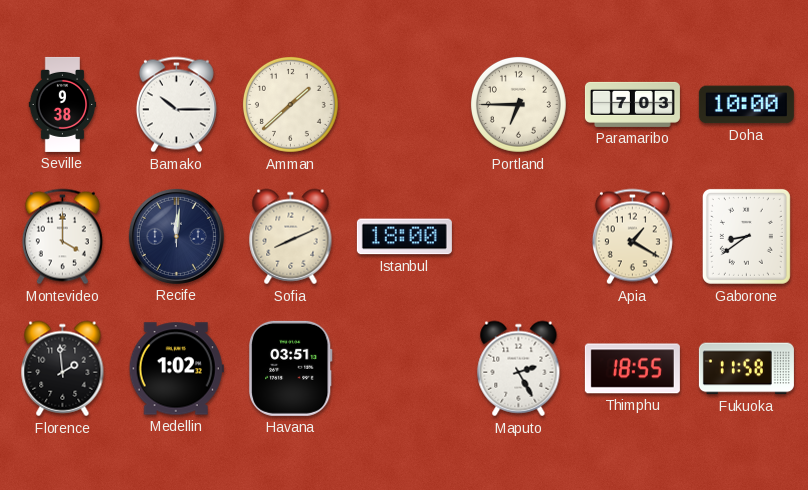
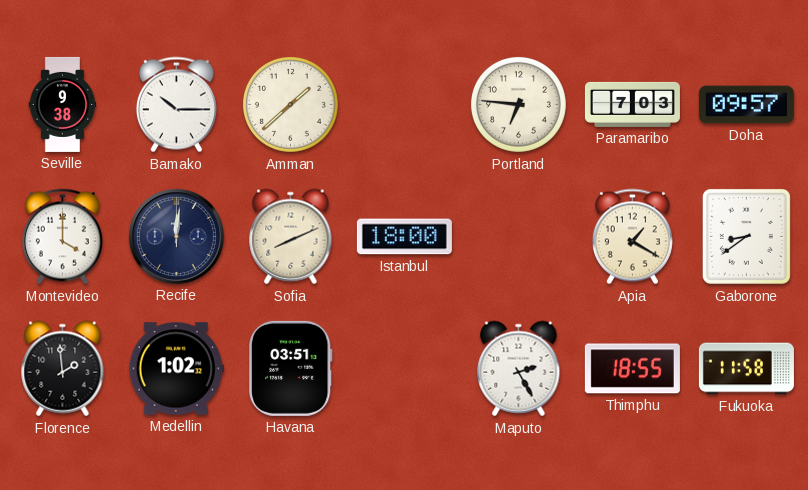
Portland: 6:45 -> 6:46 (518, 104)
Doha: 10:00 -> 09:57 (746, 105)
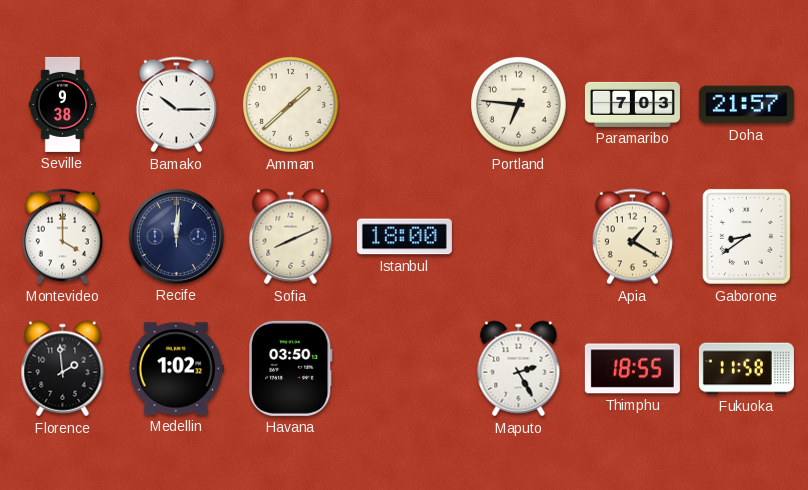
Doha: 09:57 -> 21:57 (746, 105)
Havana: 03:51 -> 03:50 (290, 368)
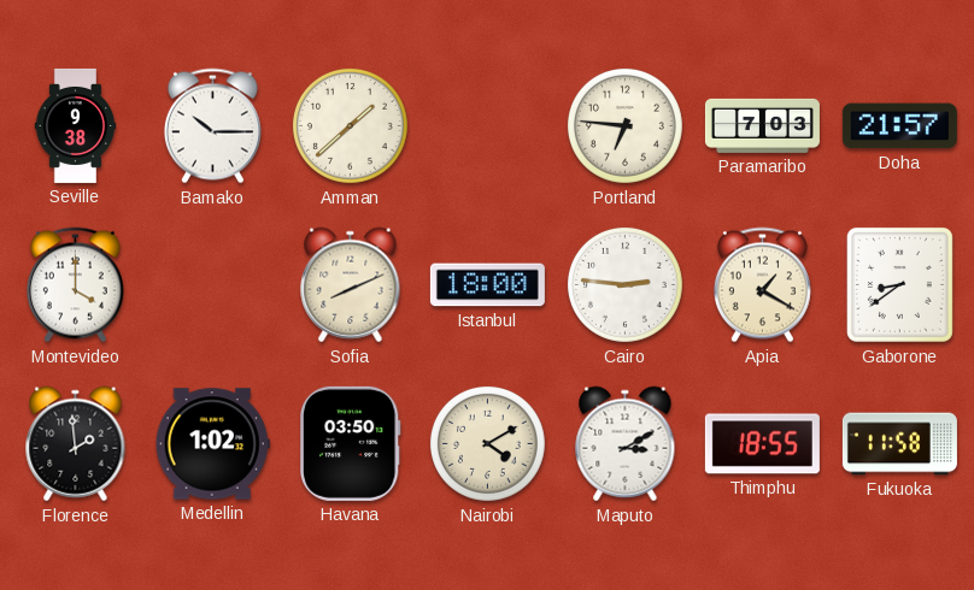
Recife: 12:01 -> none (176, 236)
Cairo: none -> 2:46 (624, 284)
Nairobi: none -> 4:10 (487, 443)
Maputo: 2:25 -> 3:10 (626, 444)
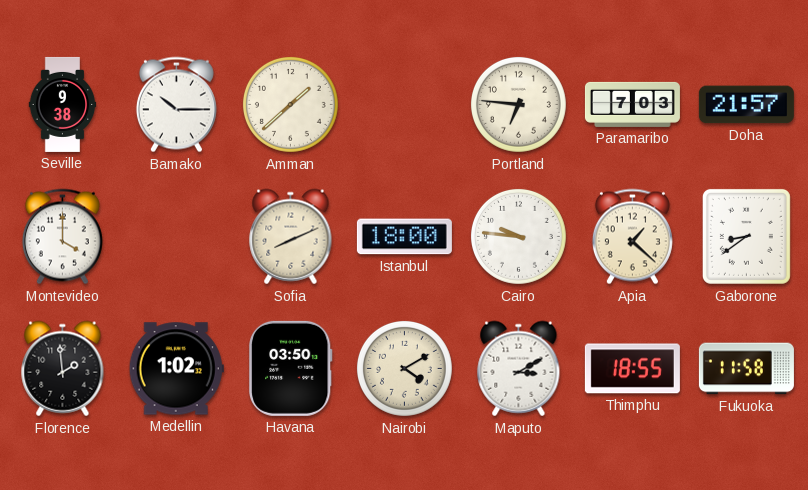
Cairo: 2:46 -> 9:46 (518, 236)
Apia: 1:20 -> 1:22 (632, 237)
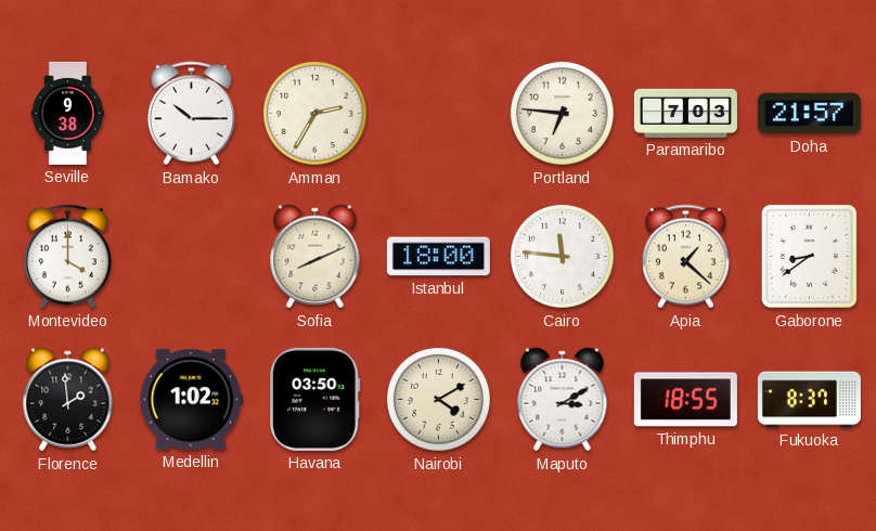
Amman: 1:38 -> 2:35 (314, 113)
Cairo: 9:46 -> 11:46 (562, 256)
Fukuoka: 11:58 -> 8:37 (809, 400)
